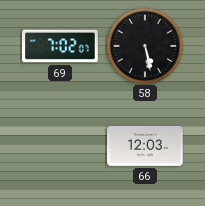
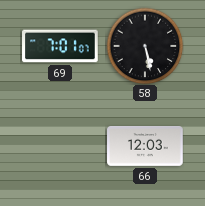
69: 7:02 -> 7:01 (60, 46)
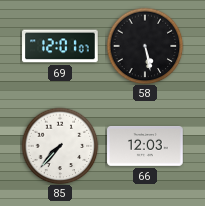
69: 7:01 -> 12:01 (60, 46)
85: none -> 7:37 (60, 146)
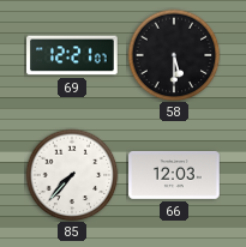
69: 12:01 -> 12:21 (72, 55)
58: 5:28 -> 5:30 (174, 55)
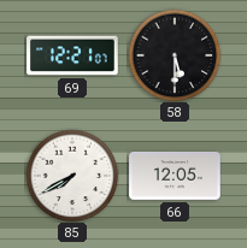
85: 7:37 -> 7:40 (72, 176)
66: 12:03 -> 12:05 (175, 177)
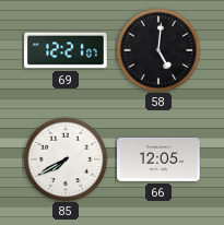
58: 5:30 -> 5:01 (158, 50)
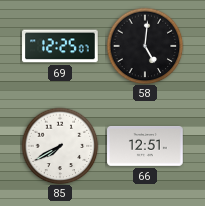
69: 12:21 -> 12:25 (60, 46)
66: 12:05 -> 12:51 (145, 147)
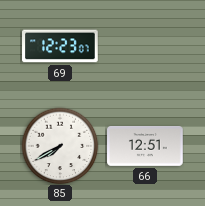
69: 12:25 -> 12:23 (60, 46)
58: 5:01 -> none (145, 46)
